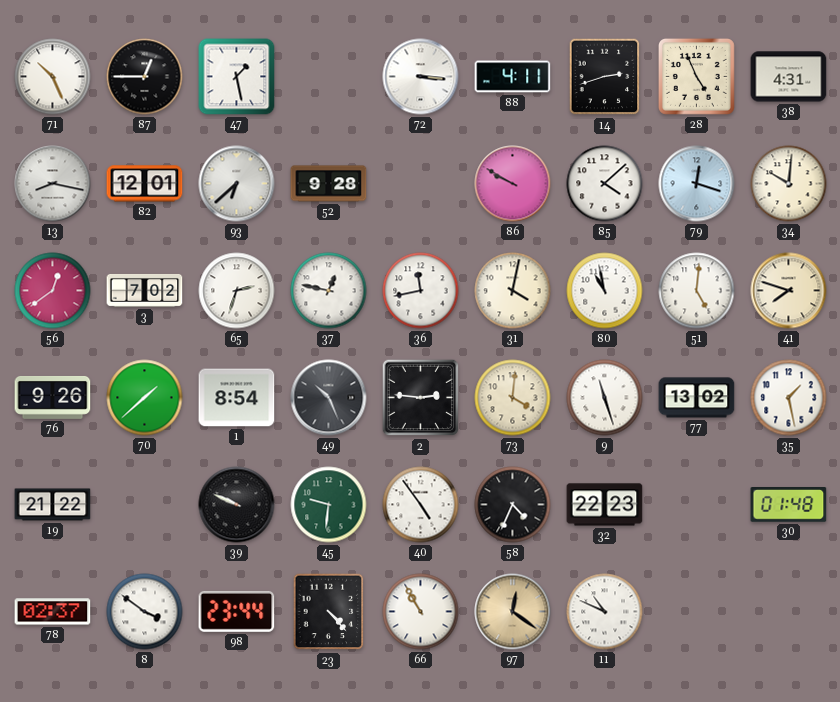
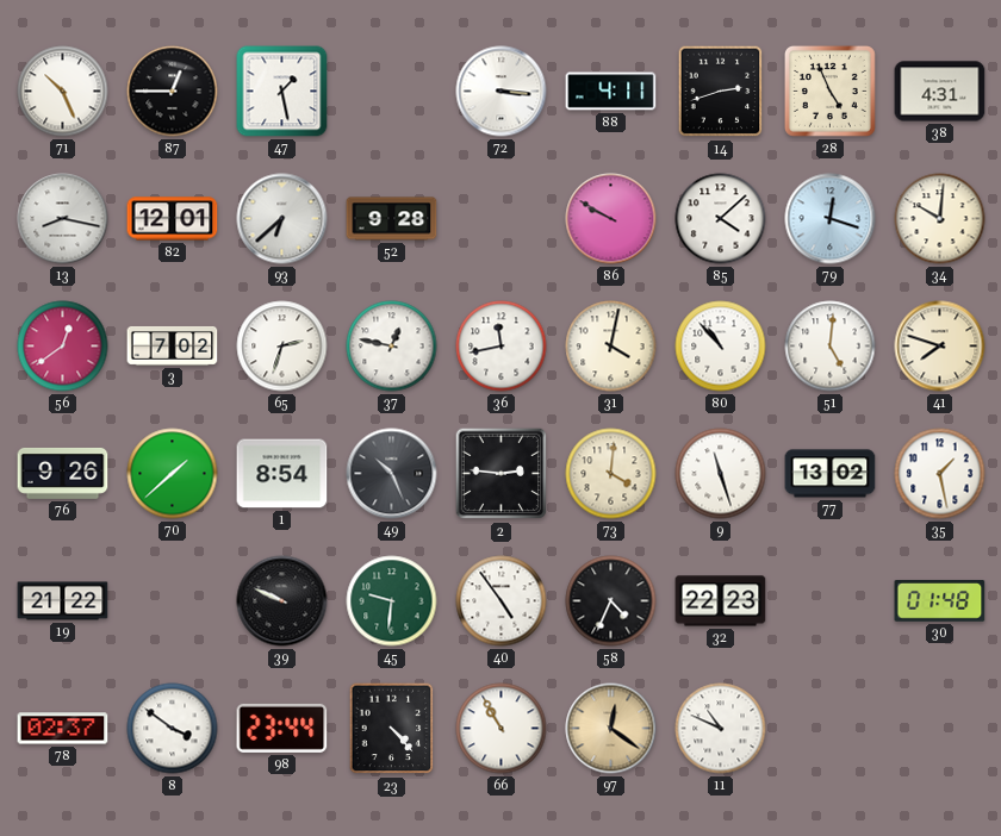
80: 10:58 -> 10:53 (721, 347)
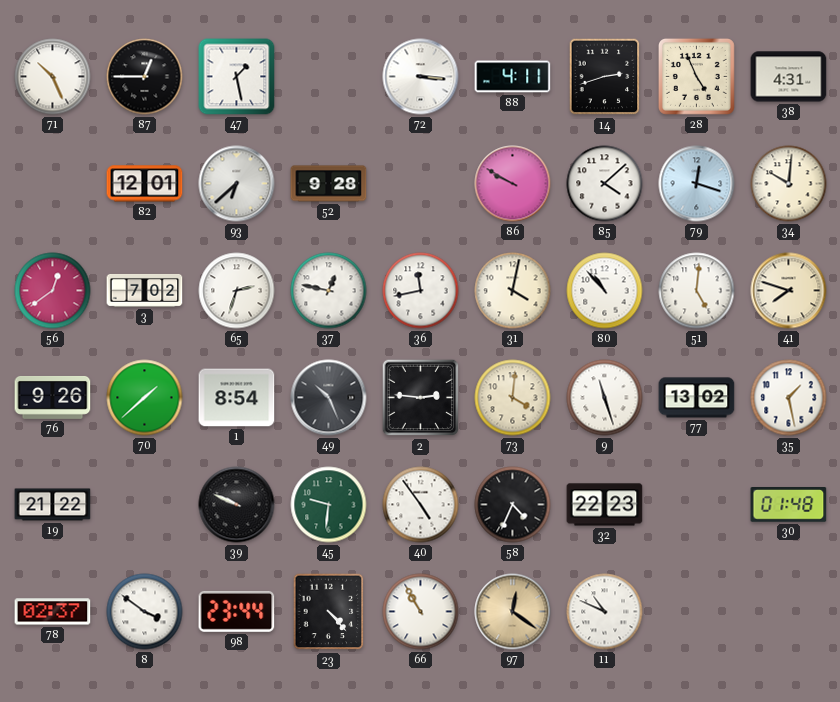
13: 8:17 -> none (63, 219)
